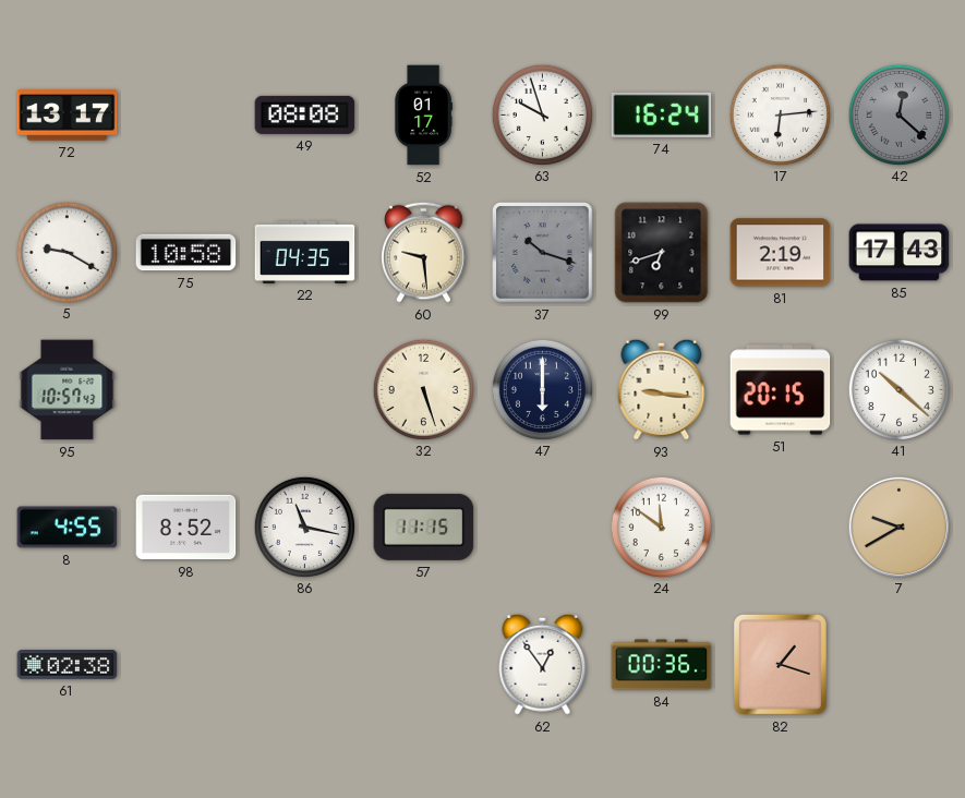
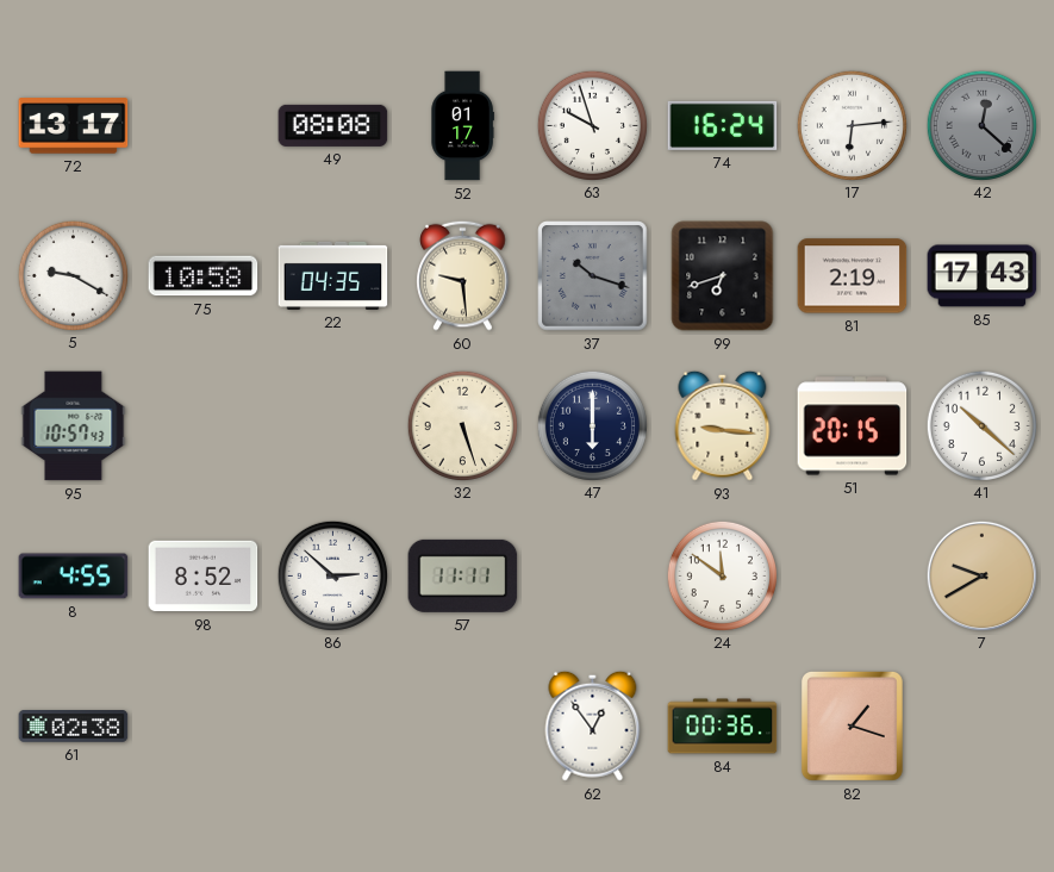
86: 11:17 -> 2:52 (332, 575)
57: 11:15 -> 11:11 (463, 575)
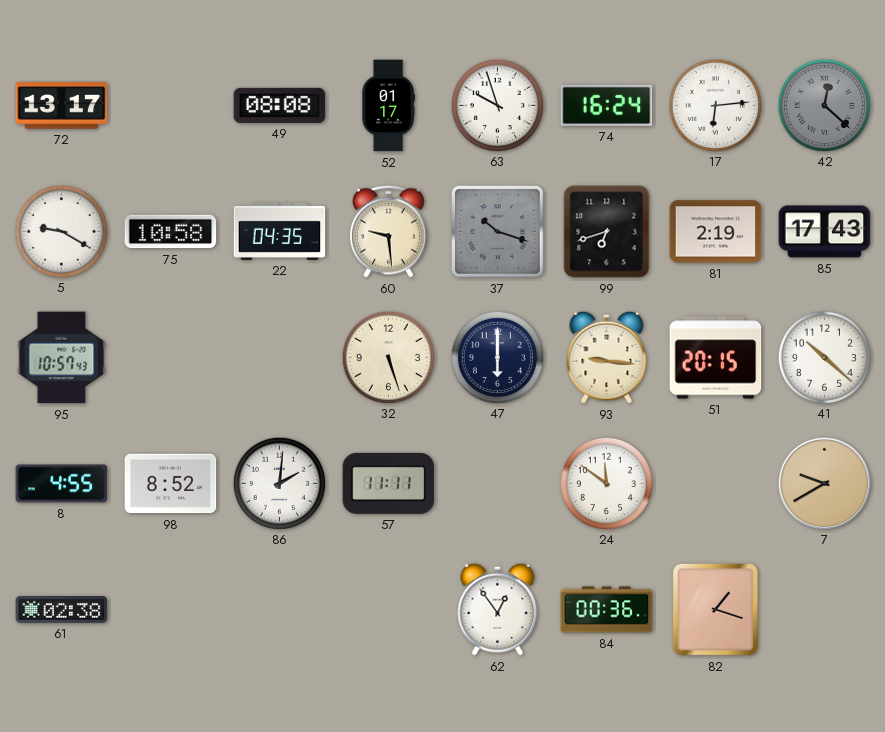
86: 2:52 -> 2:01 (279, 483)
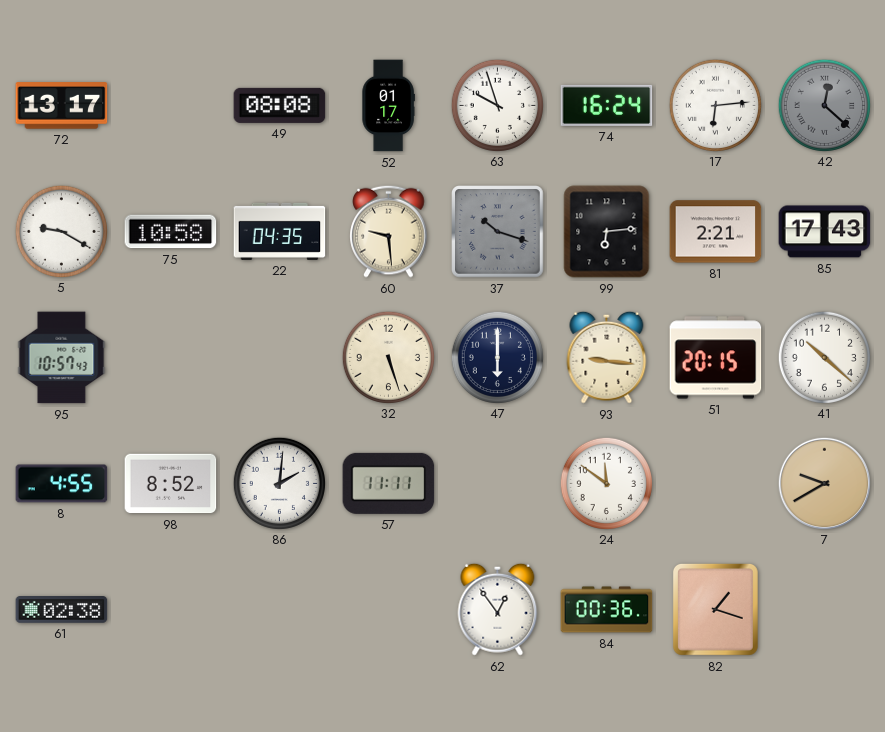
99: 6:42 -> 6:14 (607, 232)
81: 2:19 -> 2:21 (716, 232)
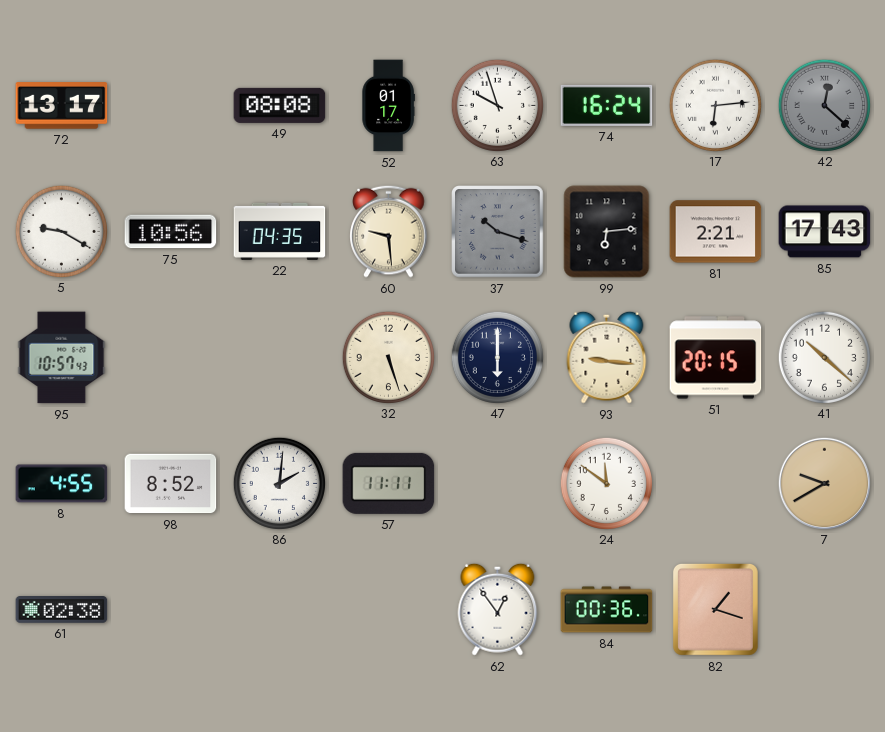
75: 10:58 -> 10:56 (171, 232)
